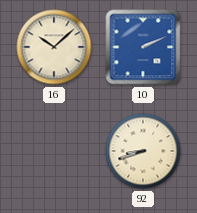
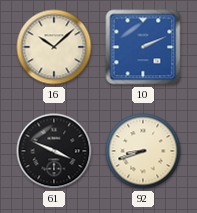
61: none -> 3:49 (54, 151)
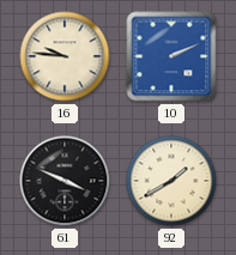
16: 10:08 -> 9:46 (65, 56)
92: 8:42 -> 1:40 (171, 181)
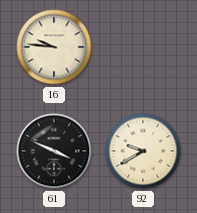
10: 2:11 -> none (171, 56)
92: 1:40 -> 9:40 (143, 151)
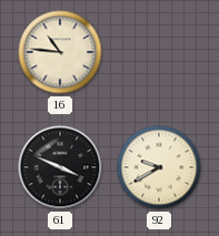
16: 9:46 -> 10:46 (60, 52)
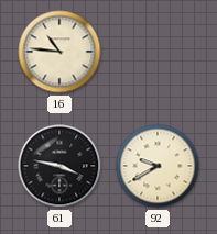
61: 3:49 -> 3:47 (59, 166)
